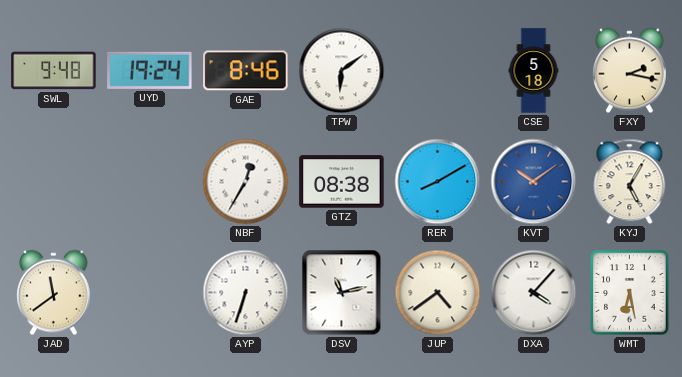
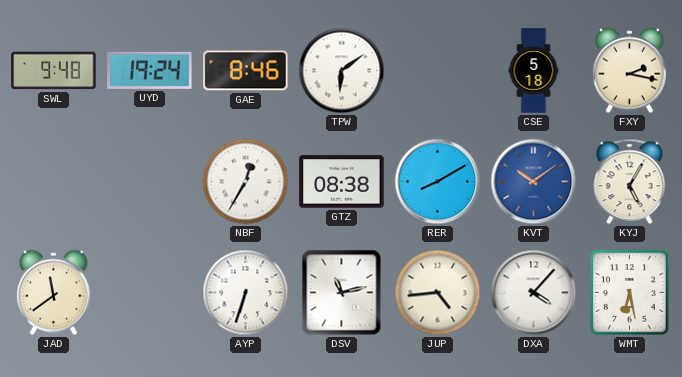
JUP: 4:39 -> 4:44 (438, 293)
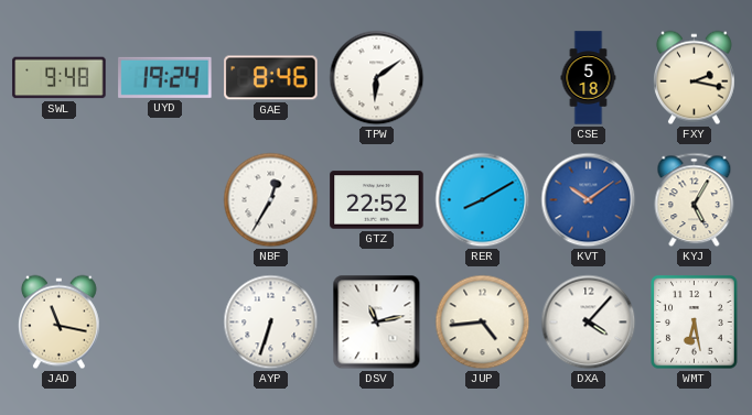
GTZ: 08:38 -> 22:52 (377, 200)
JAD: 11:39 -> 11:17 (60, 323)
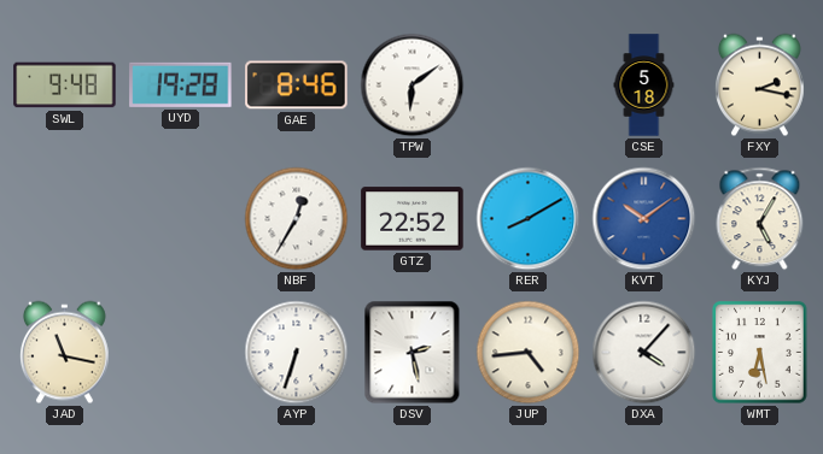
UYD: 19:24 -> 19:28 (181, 84)
DSV: 11:13 -> 2:28 (413, 353)
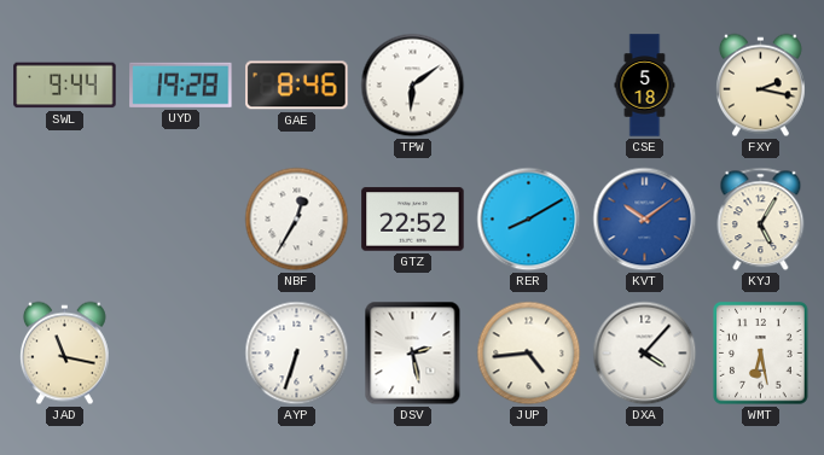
SWL: 9:48 -> 9:44 (65, 86)
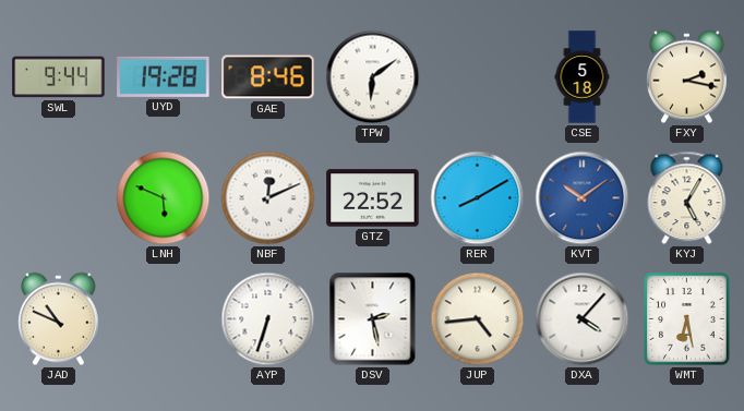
LNH: none -> 5:49 (164, 198)
NBF: 12:35 -> 12:11 (268, 198)
JAD: 11:17 -> 10:49 (59, 319)
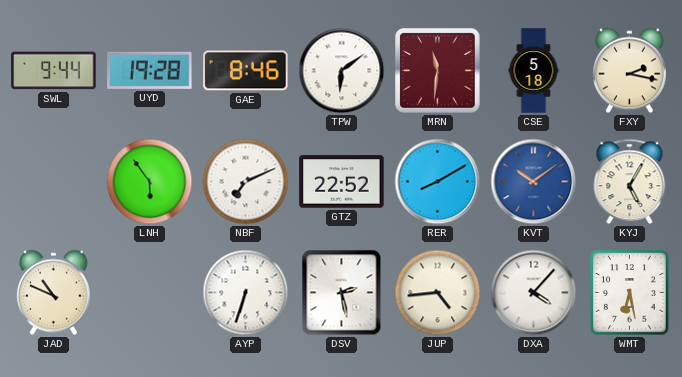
MRN: none -> 11:31 (438, 71)
LNH: 5:49 -> 5:54 (150, 182)
NBF: 12:11 -> 7:11 (246, 182)
